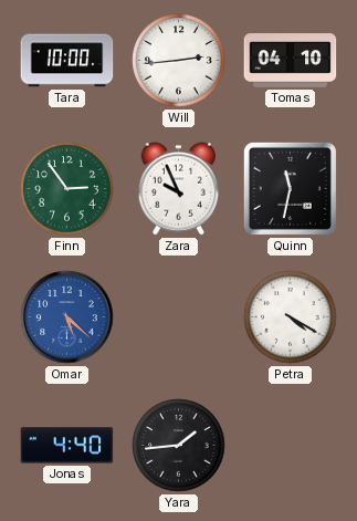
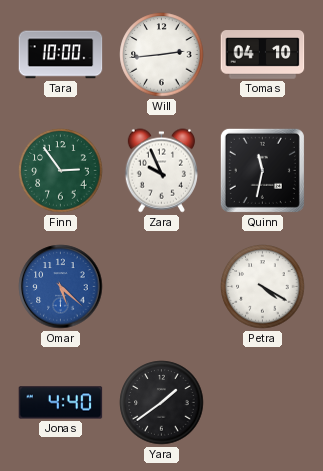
Yara: 1:44 -> 1:39 (162, 403)
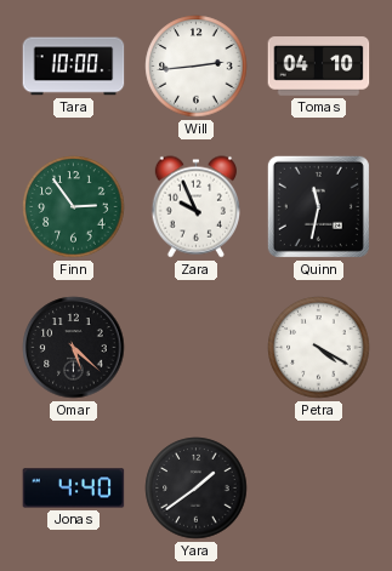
Omar dial: blue -> black (74, 348)
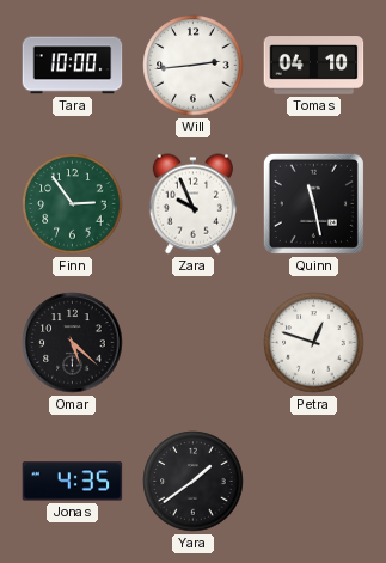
Quinn: 11:32 -> 11:28 (313, 203)
Petra: 4:20 -> 12:48 (314, 343)
Jonas: 4:40 -> 4:35 (73, 482)
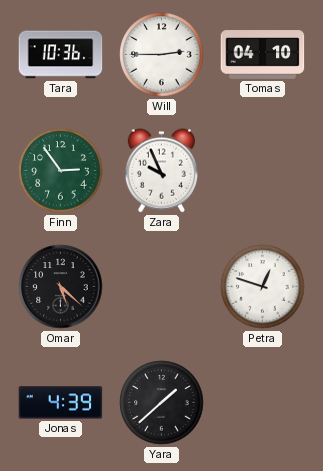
Tara: 10:00 -> 10:36 (61, 55)
Will: 2:44 -> 2:45 (162, 55)
Quinn: 11:28 -> none (313, 203)
Jonas: 4:35 -> 4:39 (61, 403)
Yara: 1:39 -> 1:38 (162, 403)
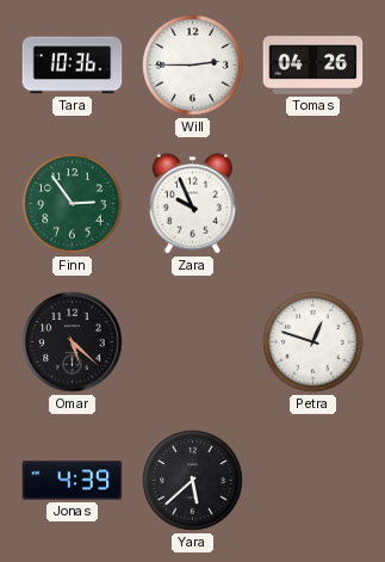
Tomas: 04:10 -> 04:26 (313, 66)
Yara: 1:38 -> 5:38 (193, 481)
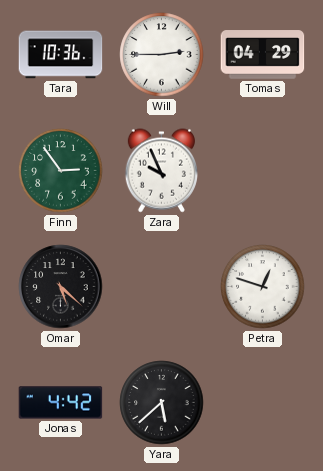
Tomas: 04:26 -> 04:29 (263, 55)
Jonas: 4:39 -> 4:42 (61, 403)
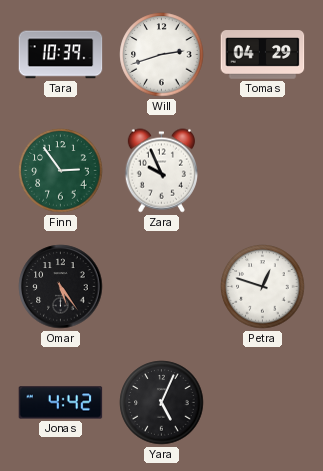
Tara: 10:36 -> 10:39 (61, 55)
Will: 2:45 -> 2:42 (162, 55)
Omar: 5:22 -> 5:24 (61, 287)
Yara: 5:38 -> 5:04 (162, 403)
